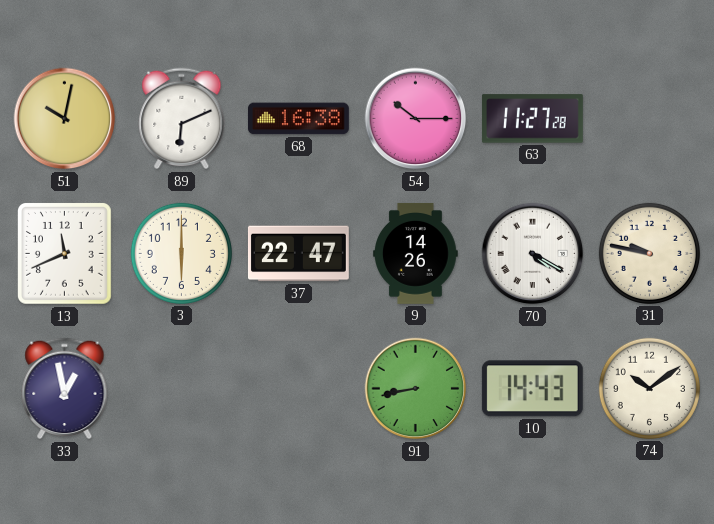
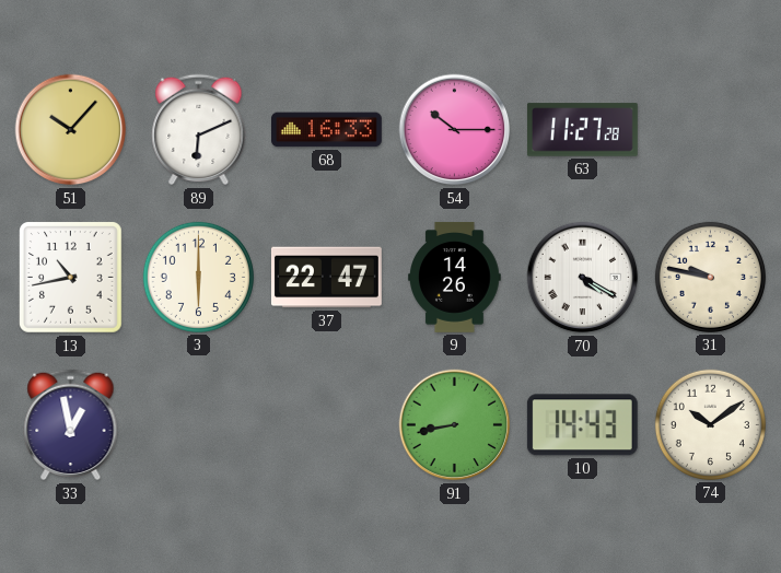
51: 10:02 -> 10:07 (71, 130)
68: 16:38 -> 16:33 (326, 130)
13: 11:41 -> 10:43 (71, 278)
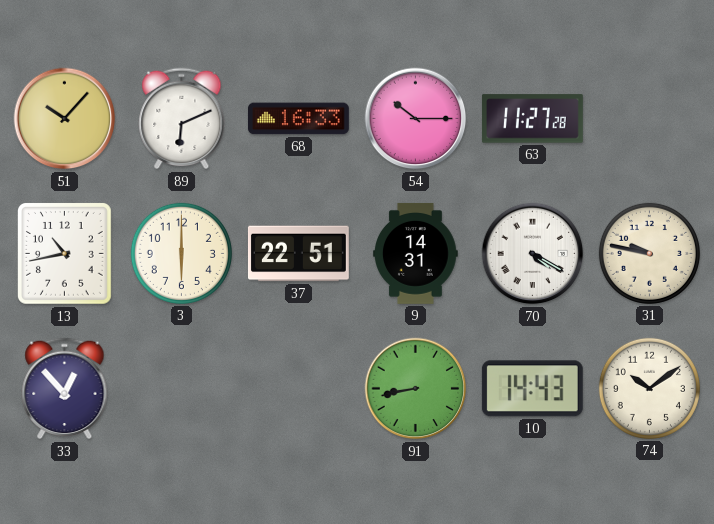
37: 22:47 -> 22:51 (298, 254)
9: 14:26 -> 14:31 (416, 253)
33: 12:58 -> 12:53 (65, 389)
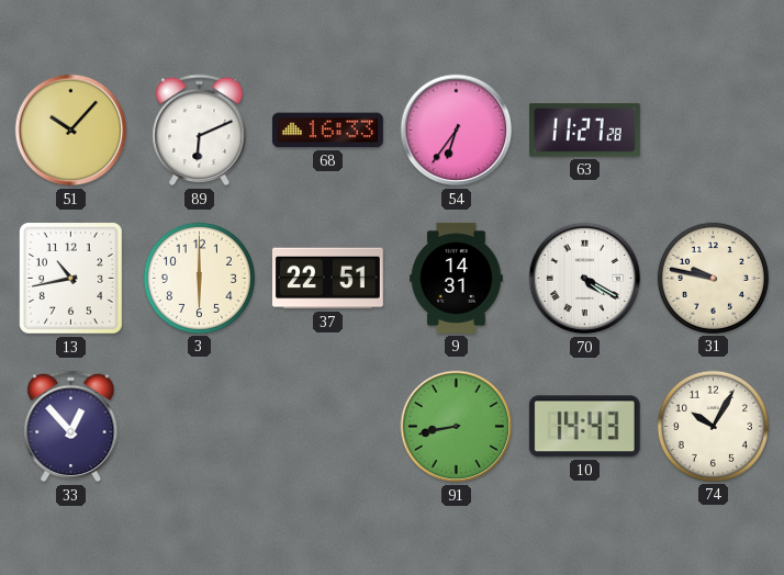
54: 10:15 -> 6:36 (457, 131)
74: 10:09 -> 10:05 (713, 426)
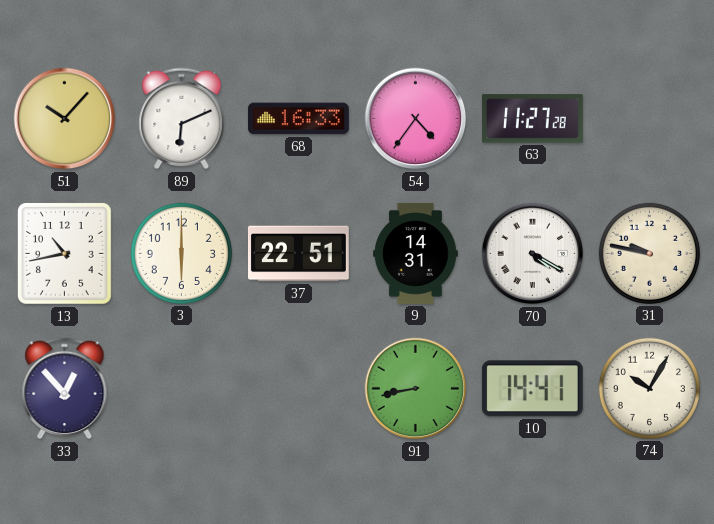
54: 6:36 -> 4:36 (416, 119)
10: 14:43 -> 14:41 (532, 389)
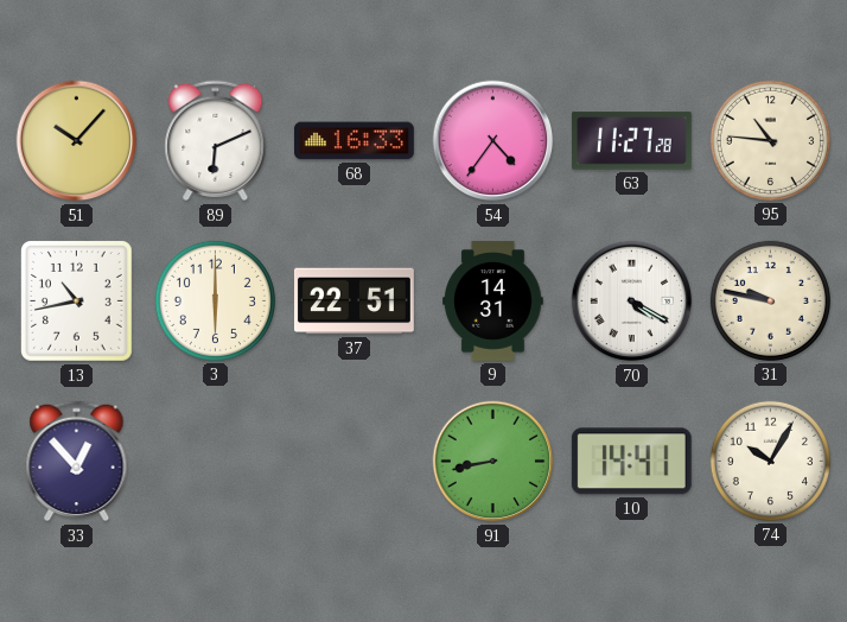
95: none -> 10:46 (770, 140)
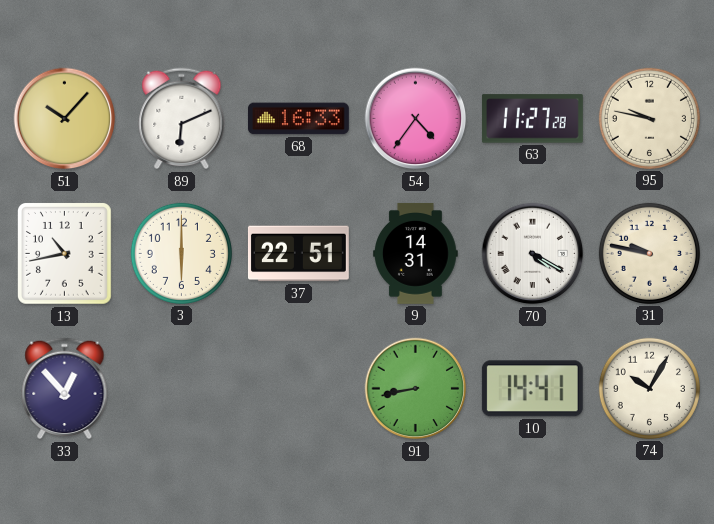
95: 10:46 -> 9:47 (649, 118)
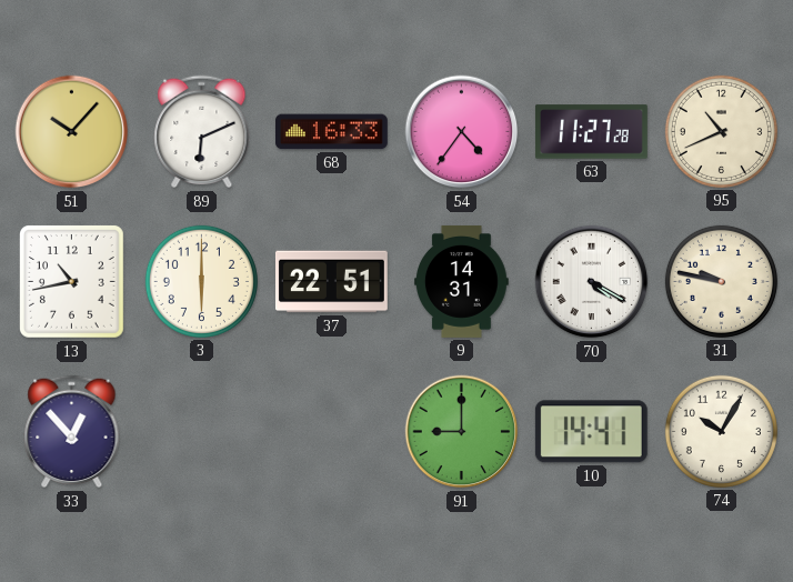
95: 9:47 -> 10:41 (721, 131)
91: 8:43 -> 9:00 (462, 432)
